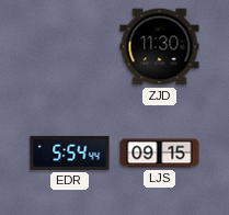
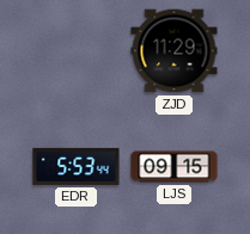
ZJD: 11:30 -> 11:29 (175, 51)
EDR: 5:54 -> 5:53 (77, 166)
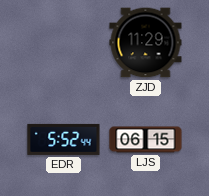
EDR: 5:53 -> 5:52 (64, 139)
LJS: 09:15 -> 06:15 (146, 140)
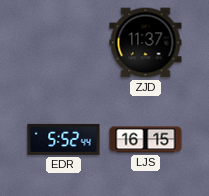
ZJD: 11:29 -> 11:37 (146, 43)
LJS: 06:15 -> 16:15 (146, 140)
